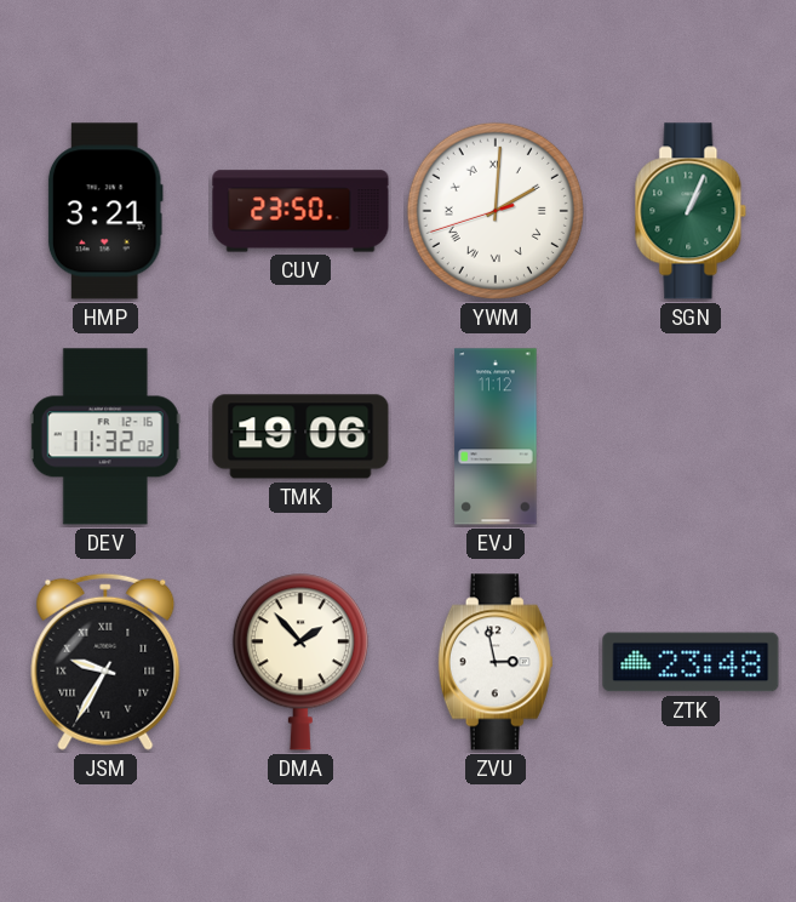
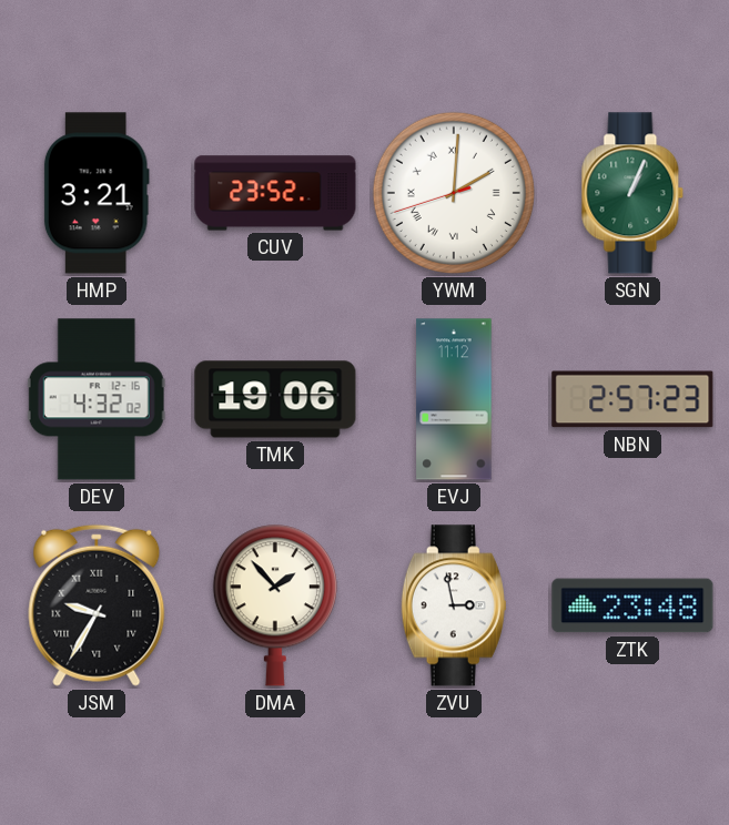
CUV: 23:50 -> 23:52 (275, 193)
DEV: 11:32 -> 4:32 (97, 399)
NBN: none -> 2:57 (632, 399)
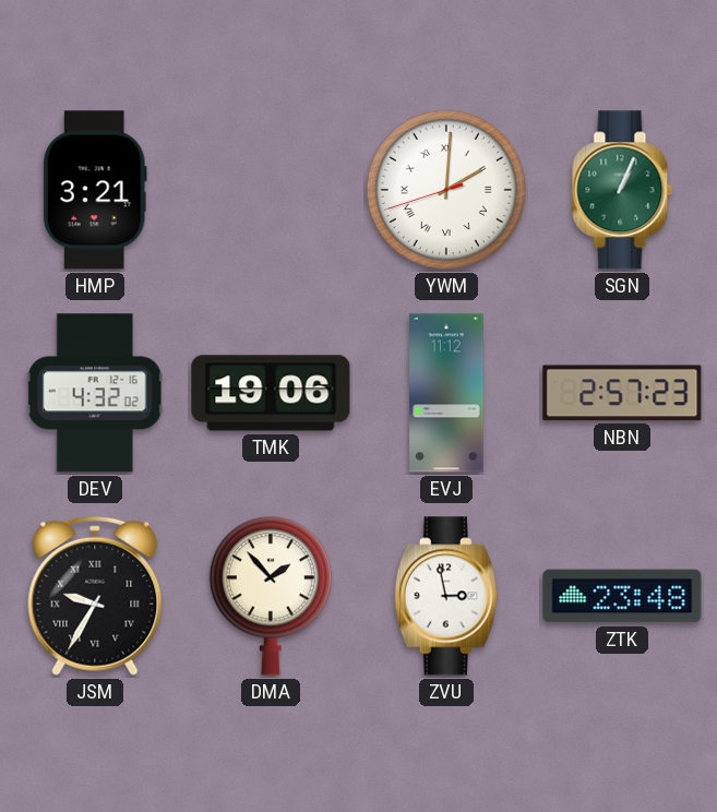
CUV: 23:52 -> none (275, 193)
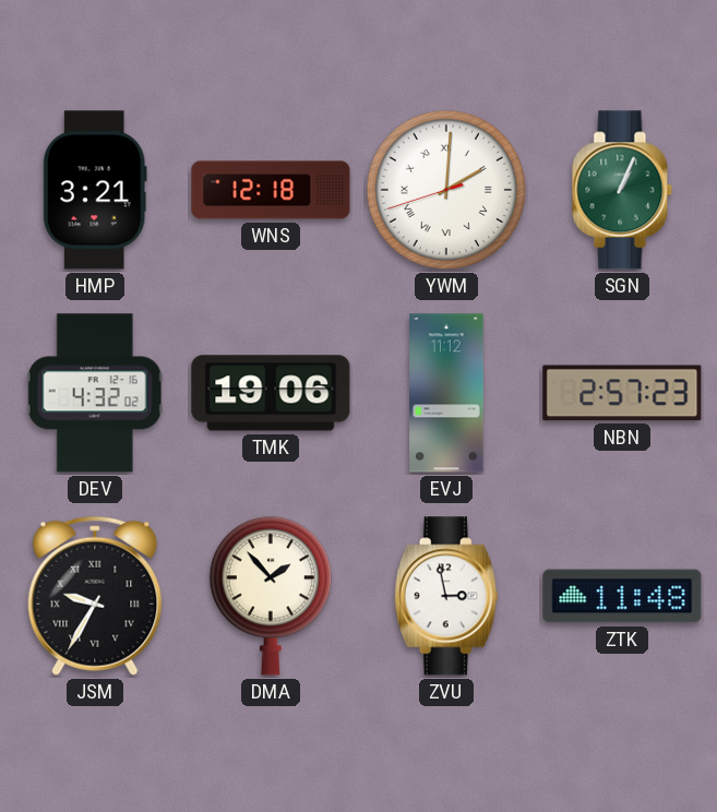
WNS: none -> 12:18 (271, 190)
ZTK: 23:48 -> 11:48 (622, 596)
